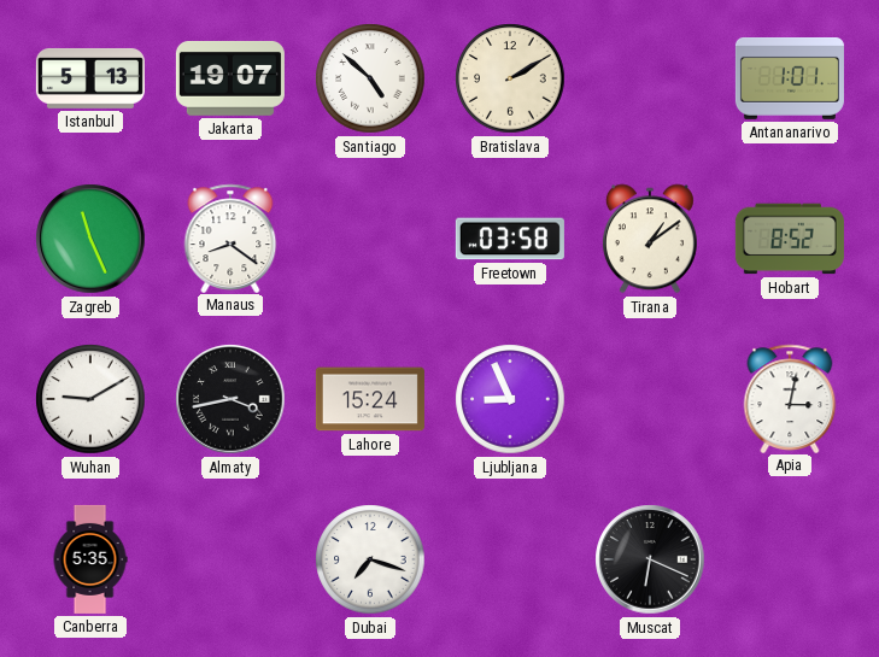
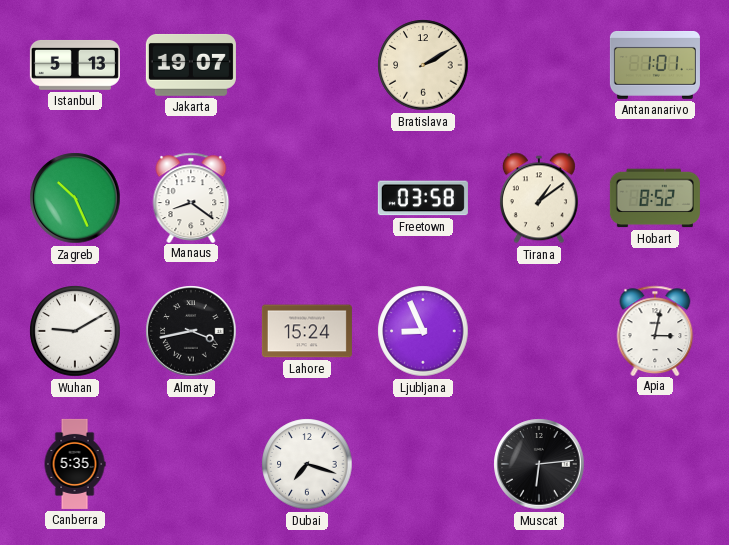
Santiago: 4:52 -> none (370, 78)
Zagreb: 11:26 -> 10:26 (75, 198)
Muscat: 6:19 -> 6:14 (539, 464)
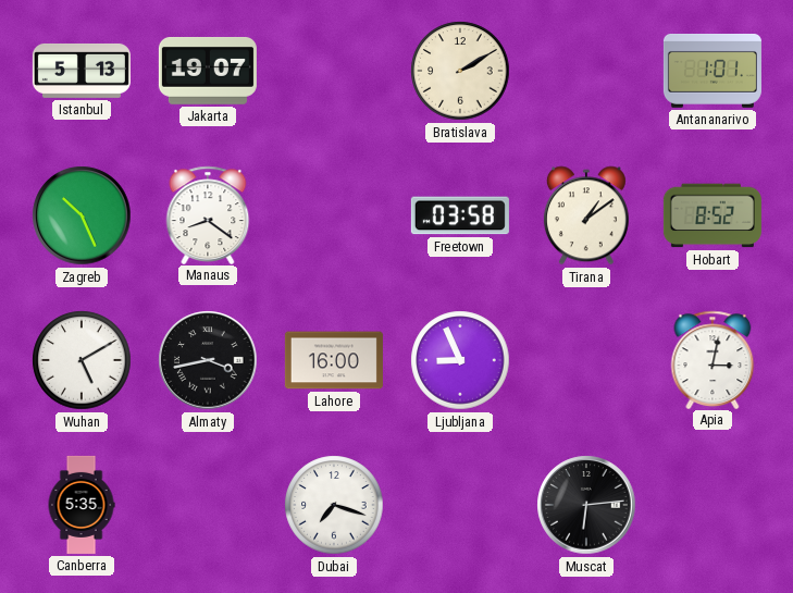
Wuhan: 9:10 -> 5:10 (82, 360)
Lahore: 15:24 -> 16:00 (334, 360)
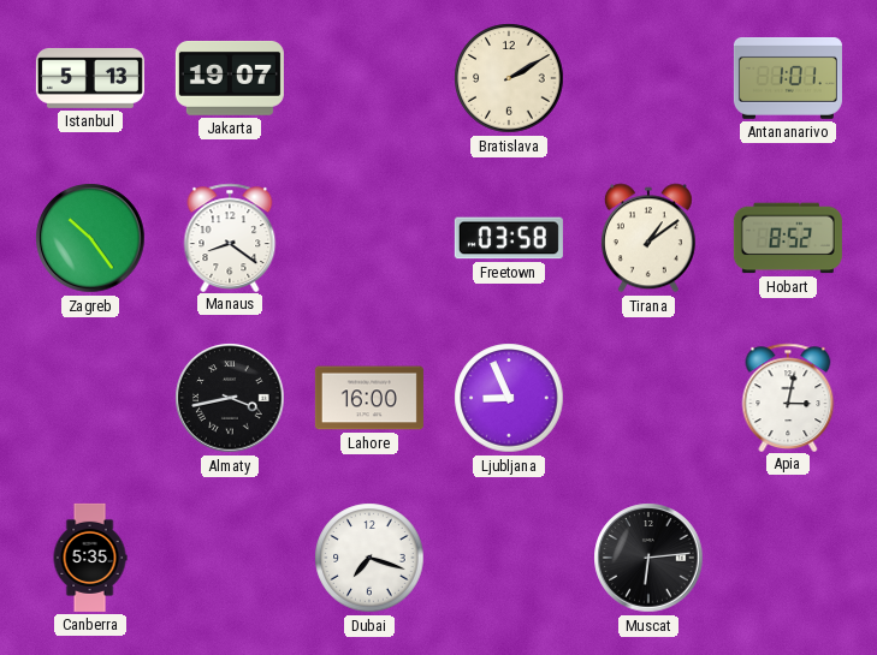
Zagreb: 10:26 -> 10:24 (90, 238)
Wuhan: 5:10 -> none (82, 360)
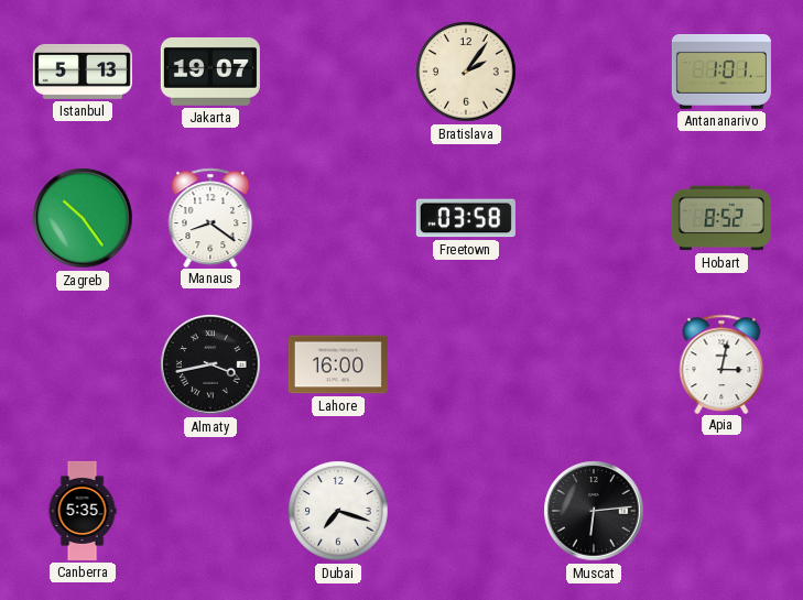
Bratislava: 2:10 -> 2:06 (466, 72)
Tirana: 1:09 -> none (648, 238)
Ljubljana: 8:56 -> none (509, 398)
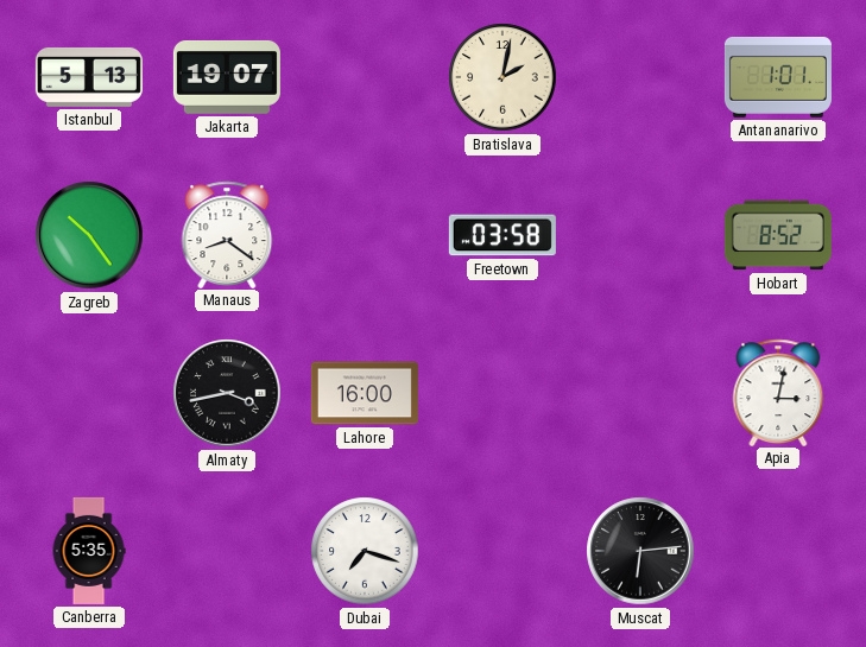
Bratislava: 2:06 -> 2:02 (502, 77)
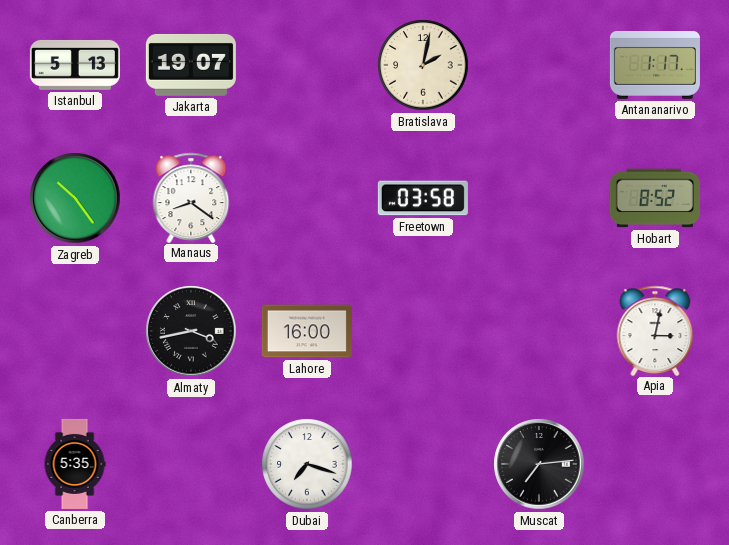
Antananarivo: 1:01 -> 1:17 (655, 66)
Muscat: 6:14 -> 7:14 (539, 464)
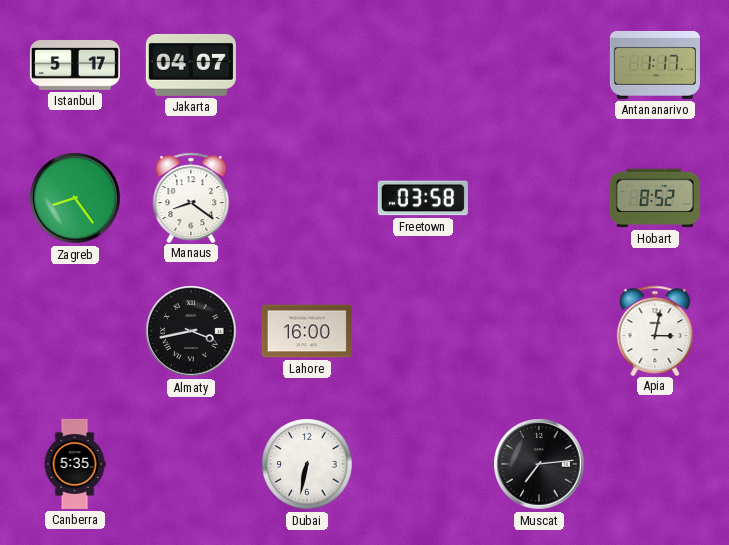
Istanbul: 5:13 -> 5:17 (75, 65)
Jakarta: 19:07 -> 04:07 (191, 65)
Bratislava: 2:02 -> none (423, 65)
Zagreb: 10:24 -> 8:24 (75, 198)
Dubai: 7:18 -> 6:32 (307, 464)
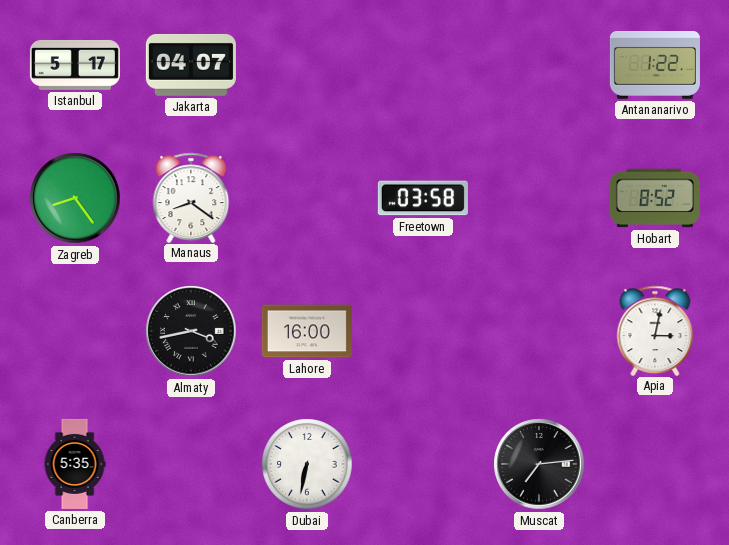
Antananarivo: 1:17 -> 1:22 (655, 66)
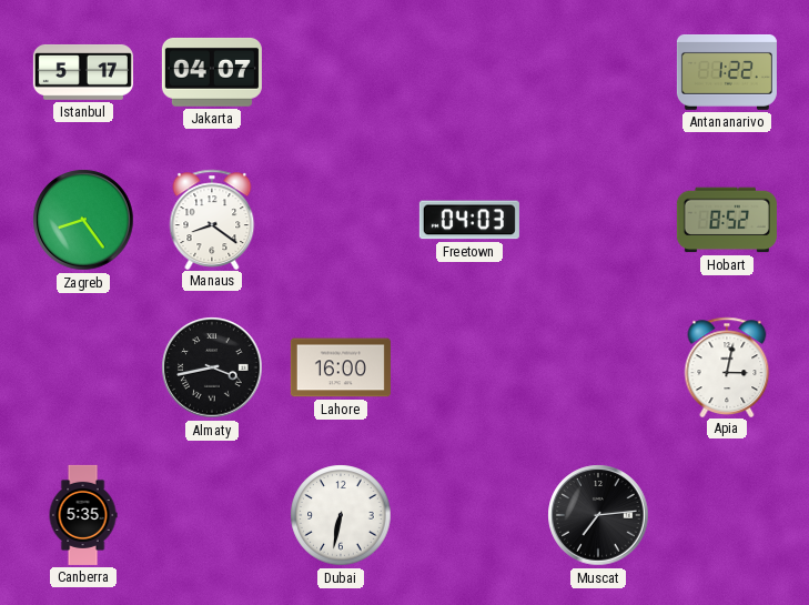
Freetown: 03:58 -> 04:03 (469, 220)
